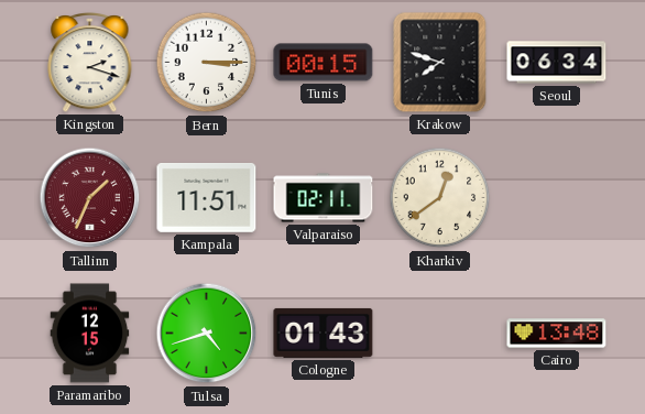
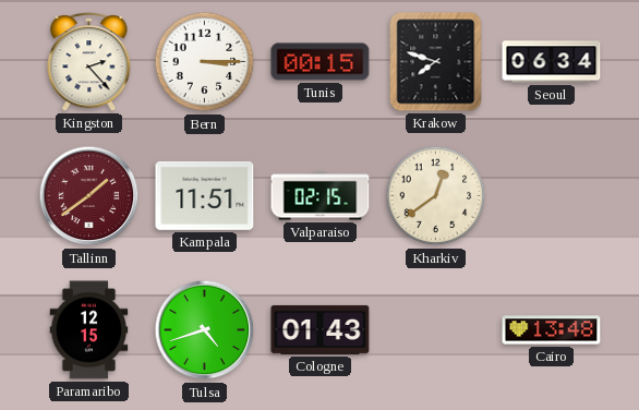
Kingston: 2:18 -> 2:23 (89, 61)
Tallinn: 1:34 -> 1:39 (89, 196)
Valparaiso: 02:11 -> 02:15 (321, 196)
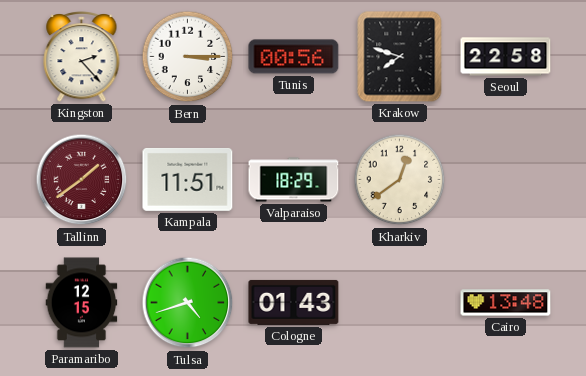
Tunis: 00:15 -> 00:56 (294, 57)
Seoul: 06:34 -> 22:58 (506, 57)
Valparaiso: 02:15 -> 18:29 (294, 180)
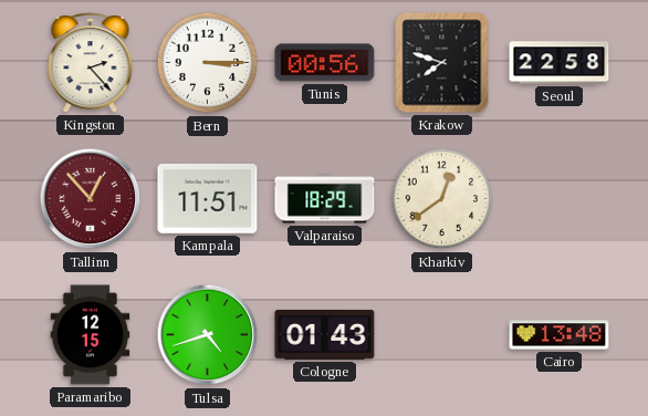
Tallinn: 1:39 -> 12:53 (91, 199)
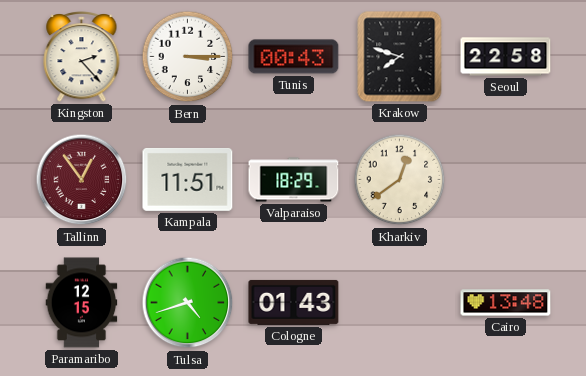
Tunis: 00:56 -> 00:43 (294, 57)
Tallinn: 12:53 -> 12:54 (82, 180)
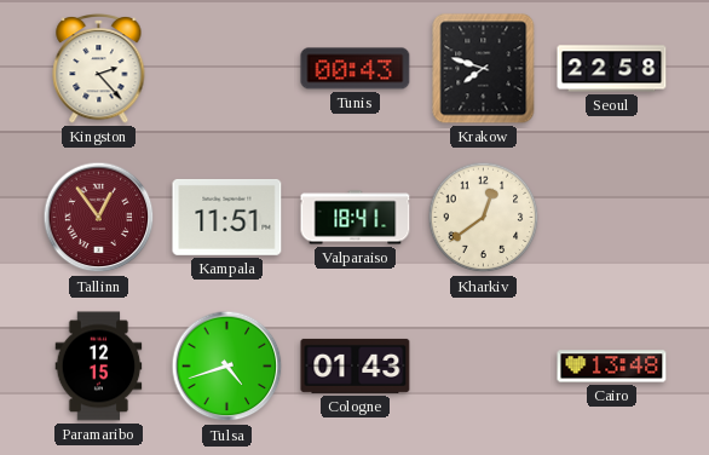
Bern: 3:15 -> none (188, 57)
Valparaiso: 18:29 -> 18:41 (356, 218)
